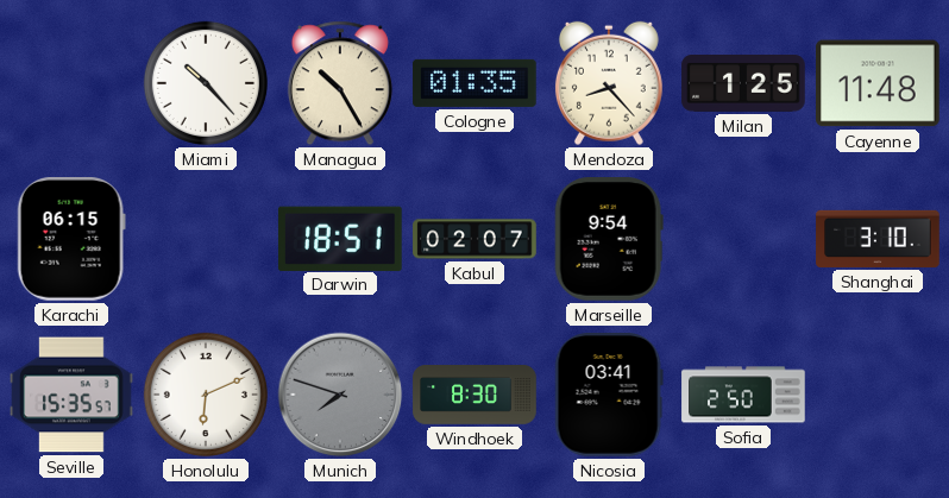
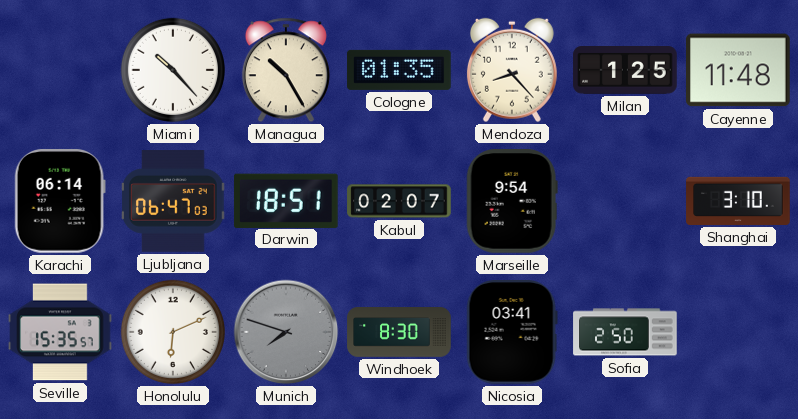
Karachi: 06:15 -> 06:14 (60, 202)
Ljubljana: none -> 06:47 (173, 201)
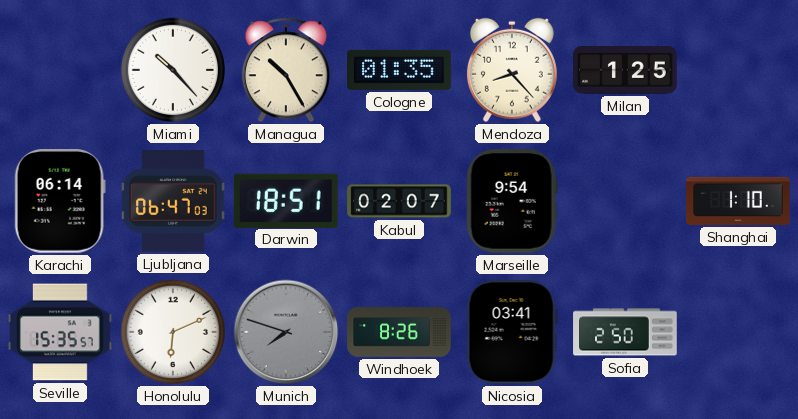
Cayenne: 11:48 -> none (738, 70)
Shanghai: 3:10 -> 1:10 (738, 201)
Windhoek: 8:30 -> 8:26 (399, 332)
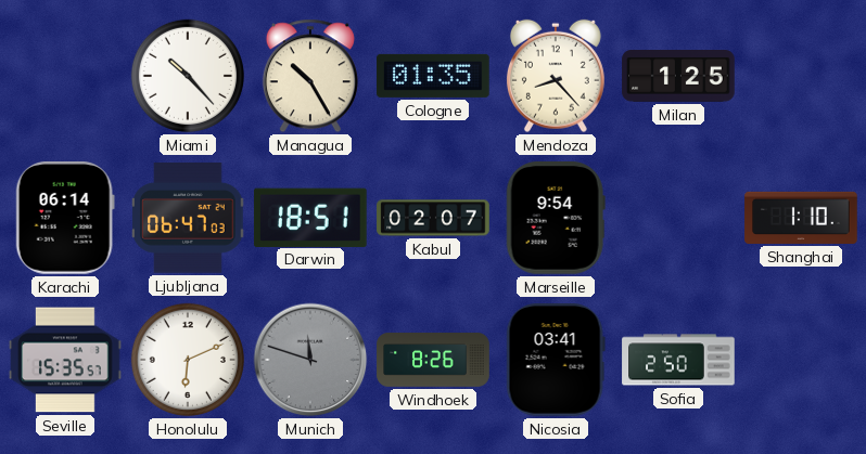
Munich: 7:48 -> 11:48 (310, 360)
